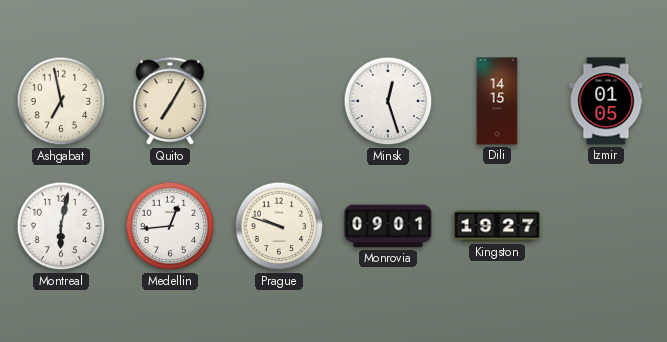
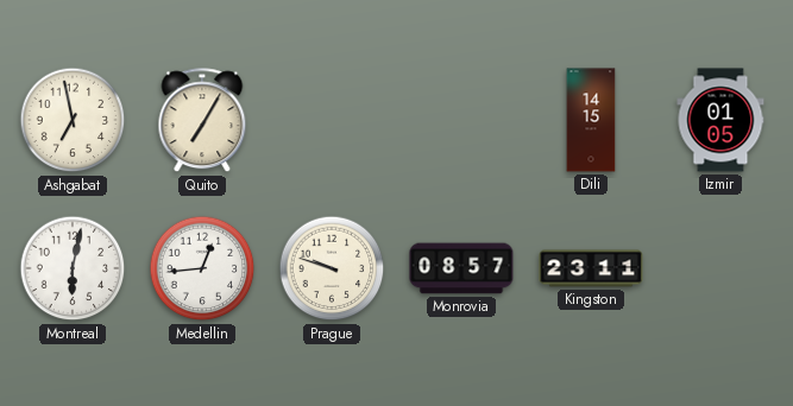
Minsk: 12:27 -> none (388, 101)
Monrovia: 09:01 -> 08:57 (461, 268)
Kingston: 19:27 -> 23:11 (591, 268)
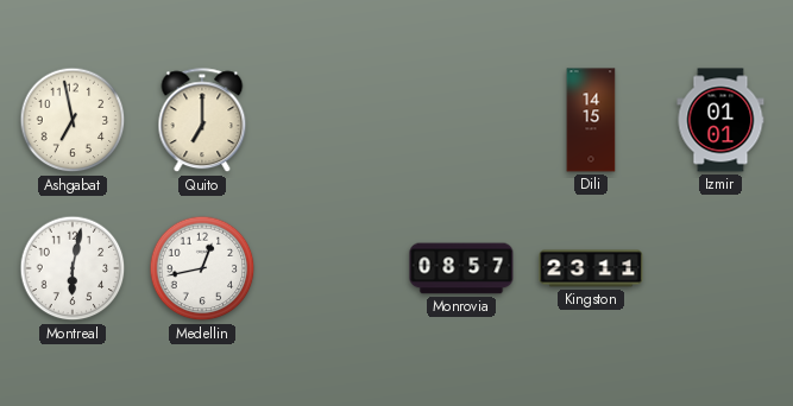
Quito: 7:05 -> 7:00 (202, 121)
Izmir: 01:05 -> 01:01 (720, 120)
Medellin: 12:44 -> 12:43 (202, 268)
Prague: 9:48 -> none (332, 268)
